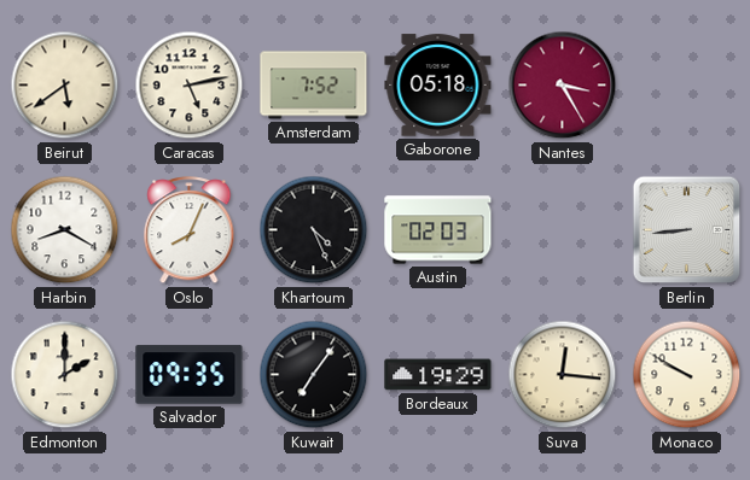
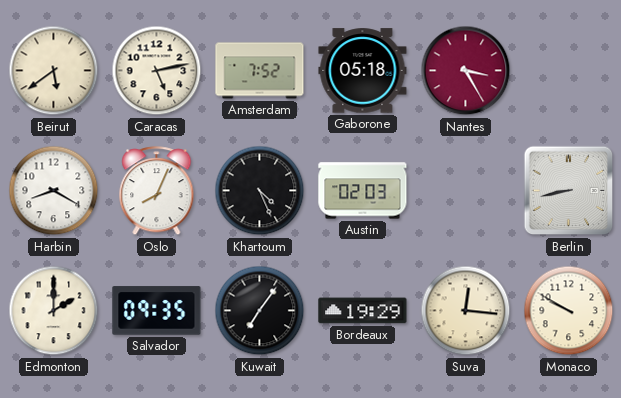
Berlin: 8:44 -> 8:43 (569, 191)
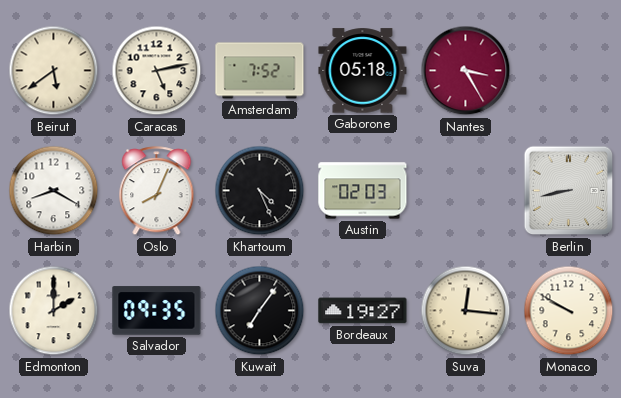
Bordeaux: 19:29 -> 19:27 (363, 311)
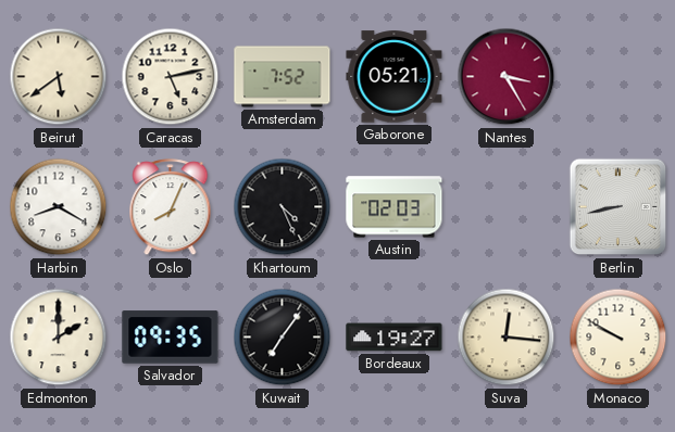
Gaborone: 05:18 -> 05:21 (395, 77)
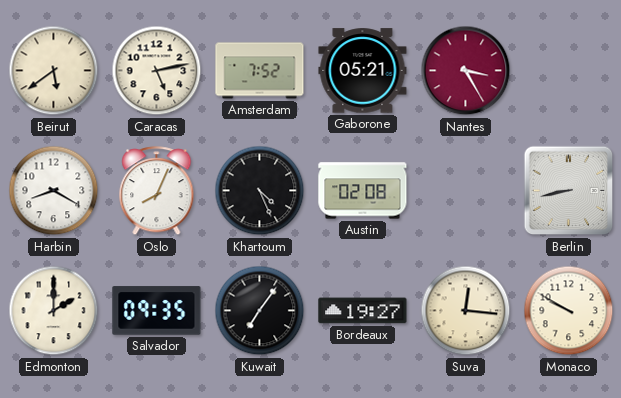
Austin: 02:03 -> 02:08 (363, 191)
